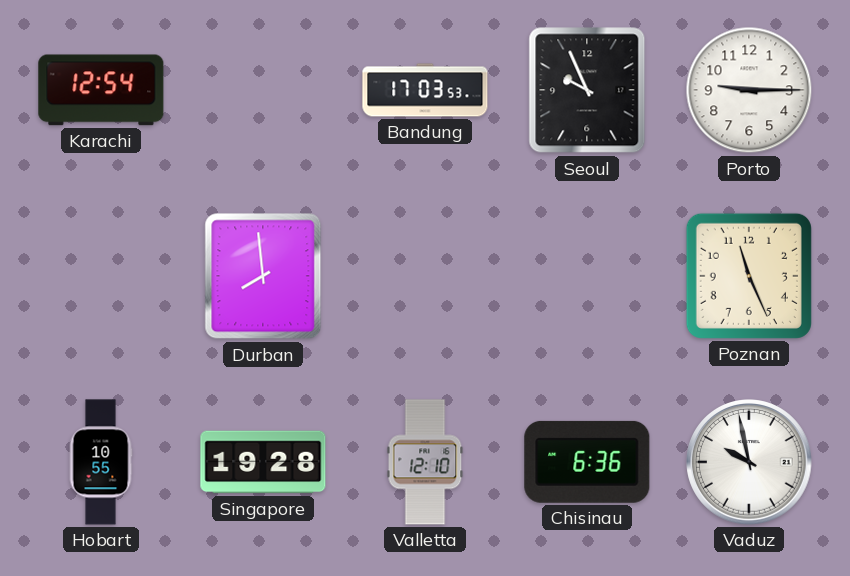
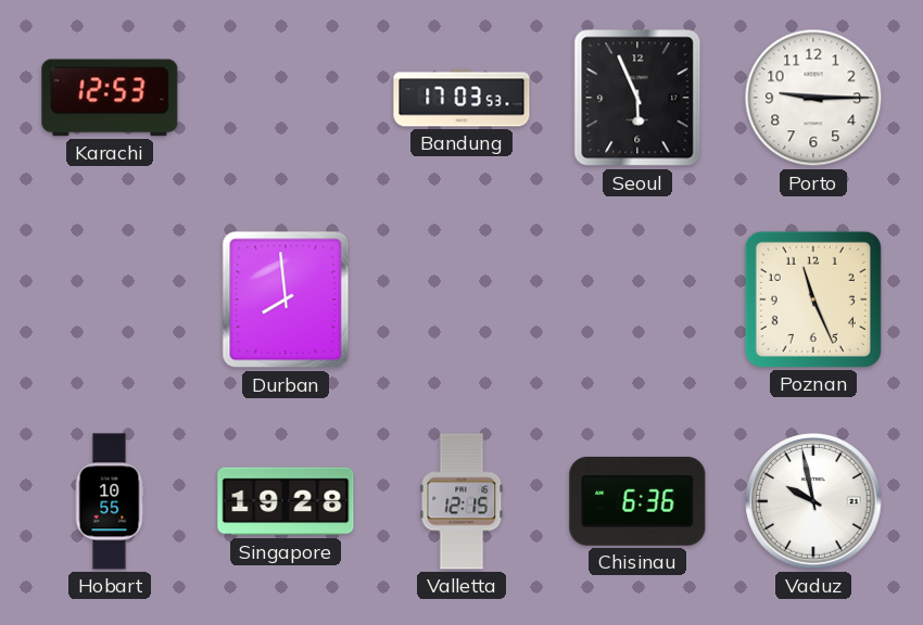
Karachi: 12:54 -> 12:53 (110, 98)
Seoul: 9:56 -> 5:56 (637, 98)
Valletta: 12:10 -> 12:15 (461, 501)
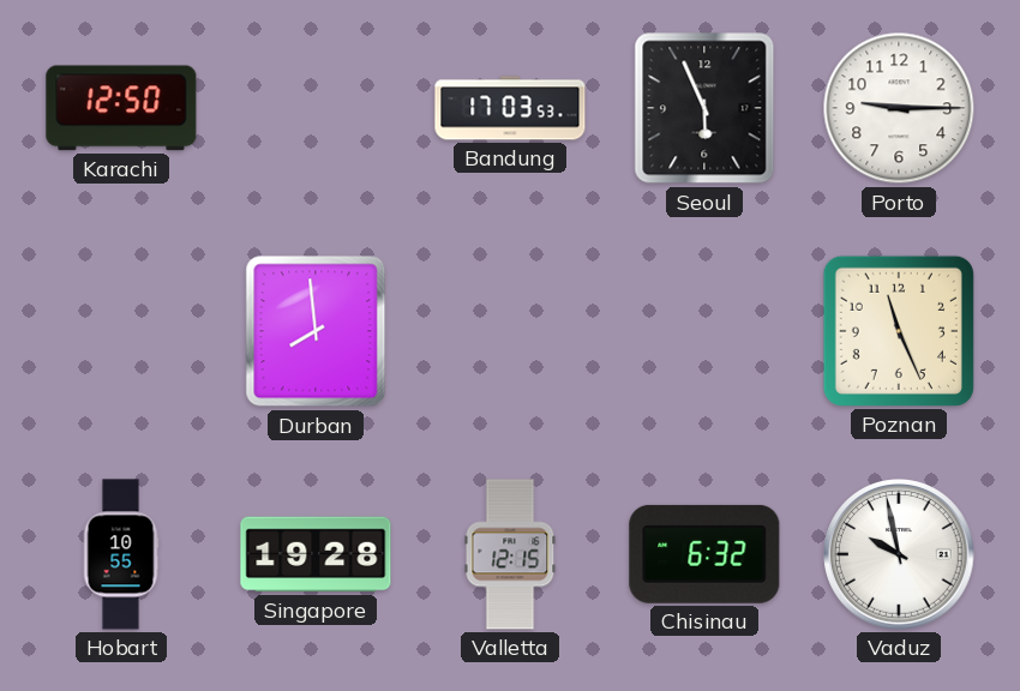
Karachi: 12:53 -> 12:50 (121, 108)
Chisinau: 6:36 -> 6:32 (704, 554)
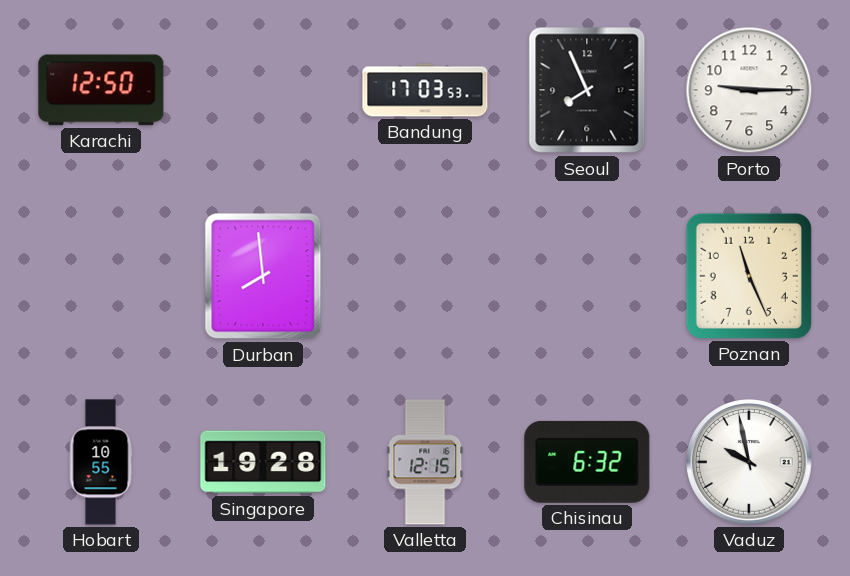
Seoul: 5:56 -> 7:56 (587, 90)
